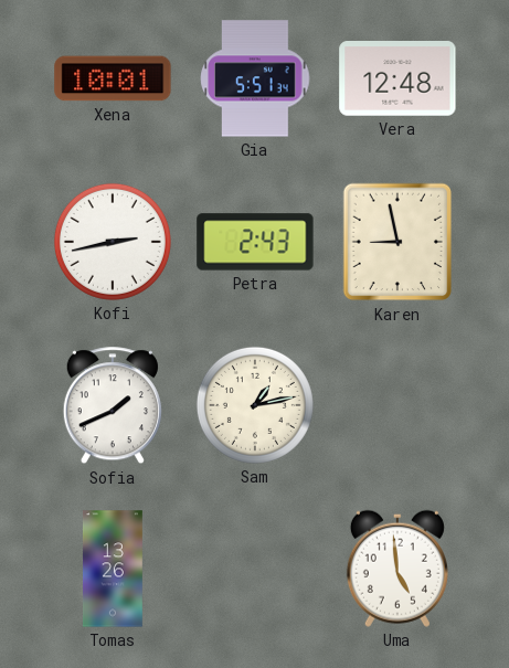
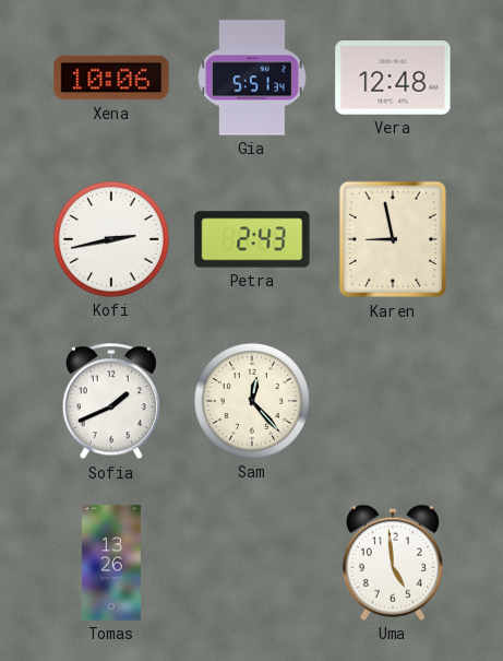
Xena: 10:01 -> 10:06 (111, 78)
Sam: 1:13 -> 12:23 (252, 401)
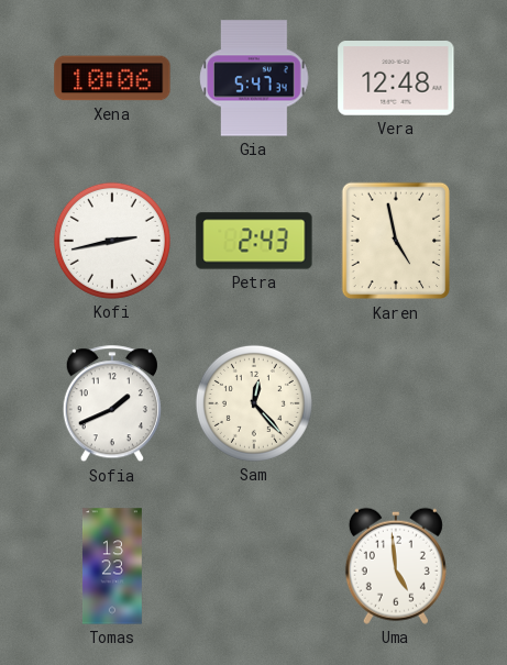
Gia: 5:51 -> 5:47 (254, 78)
Karen: 8:58 -> 4:58 (395, 241)
Tomas: 13:26 -> 13:23 (112, 566)
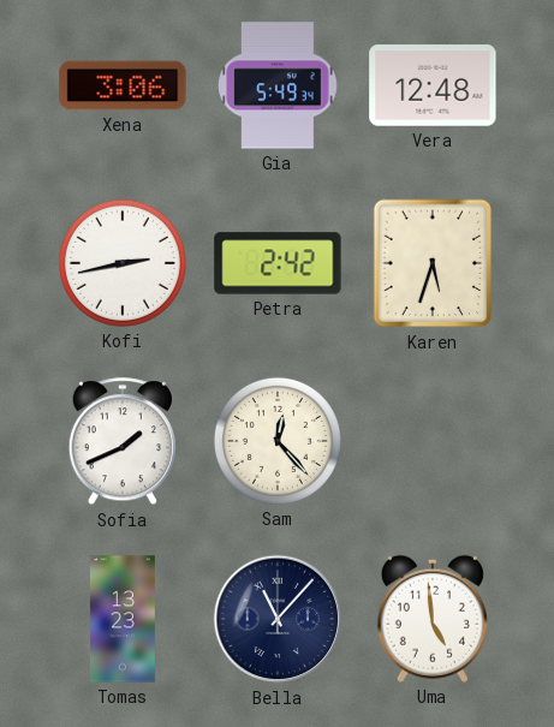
Xena: 10:06 -> 3:06 (123, 85)
Gia: 5:47 -> 5:49 (278, 85)
Petra: 2:43 -> 2:42 (278, 263)
Karen: 4:58 -> 5:33 (431, 263)
Bella: none -> 11:07 (278, 619)
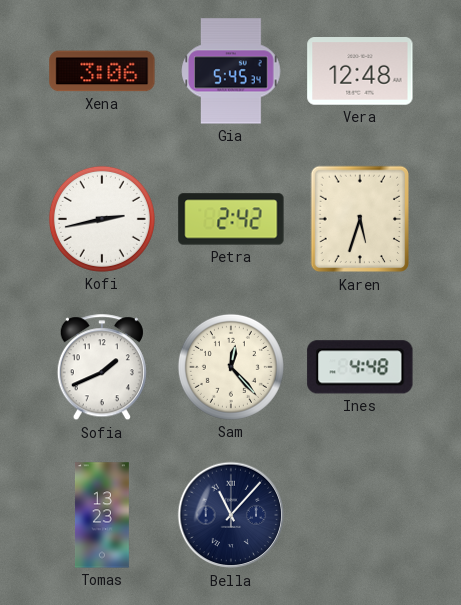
Gia: 5:49 -> 5:45 (231, 71)
Ines: none -> 4:48 (360, 367)
Uma: 4:59 -> none (433, 619)
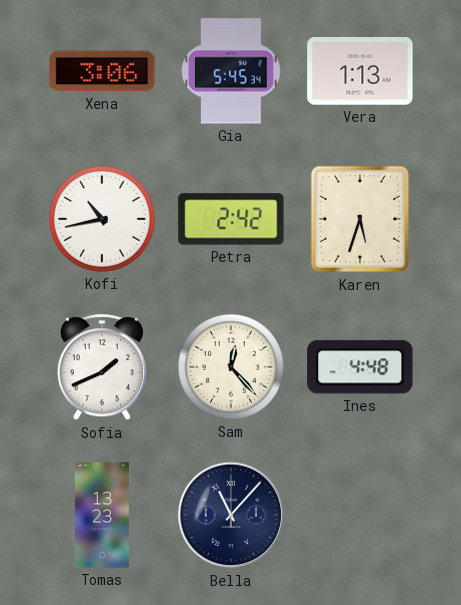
Vera: 12:48 -> 1:13 (360, 72)
Kofi: 2:43 -> 10:43 (102, 219)
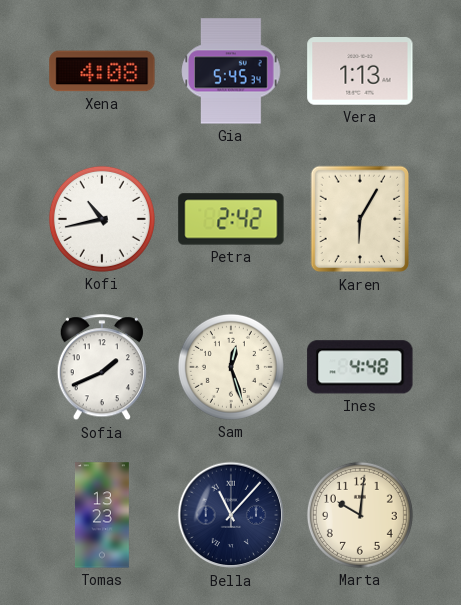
Xena: 3:06 -> 4:08 (102, 71)
Karen: 5:33 -> 6:05 (359, 219)
Sam: 12:23 -> 12:27 (231, 367)
Marta: none -> 10:01 (360, 515)
